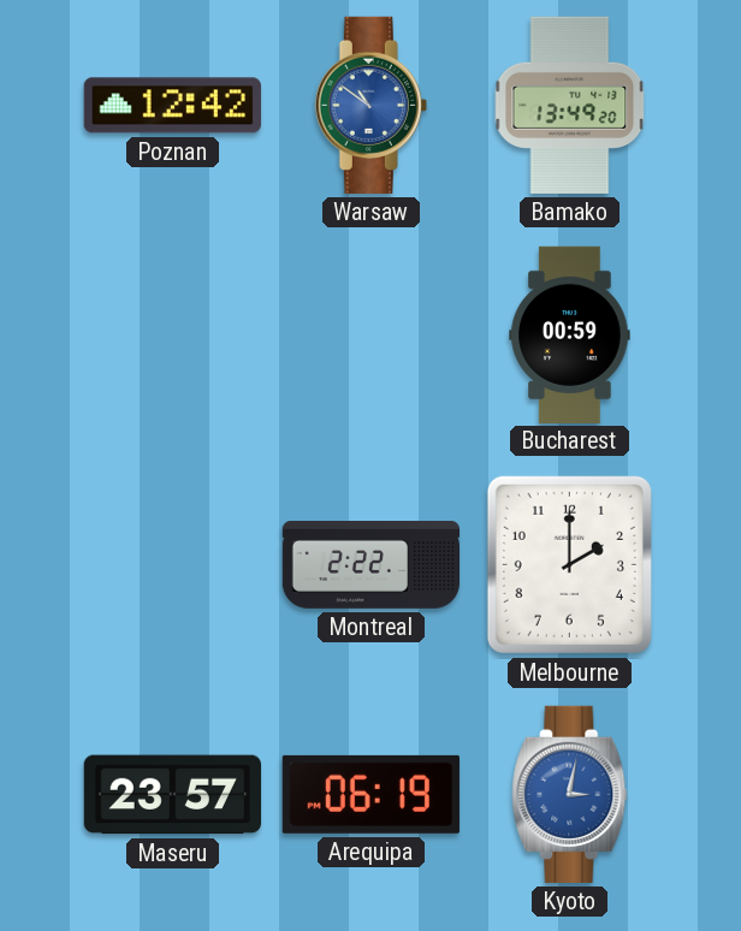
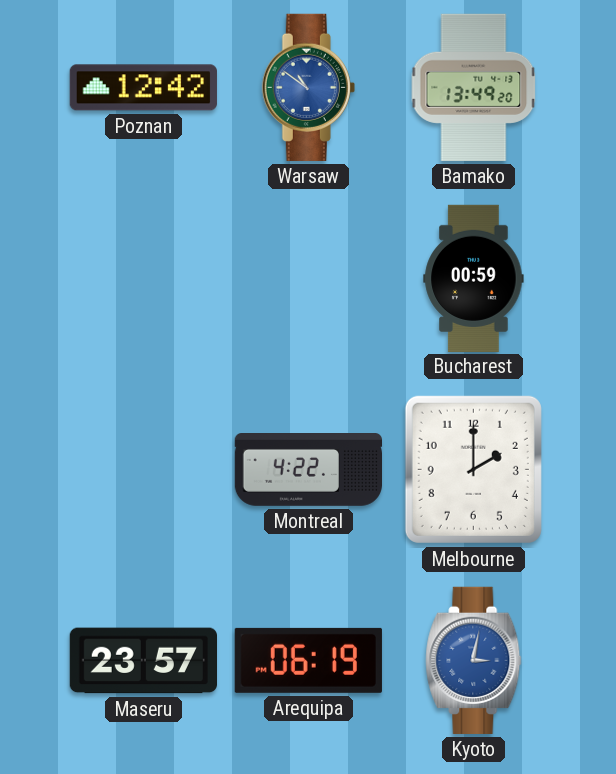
Montreal: 2:22 -> 4:22 (308, 470)
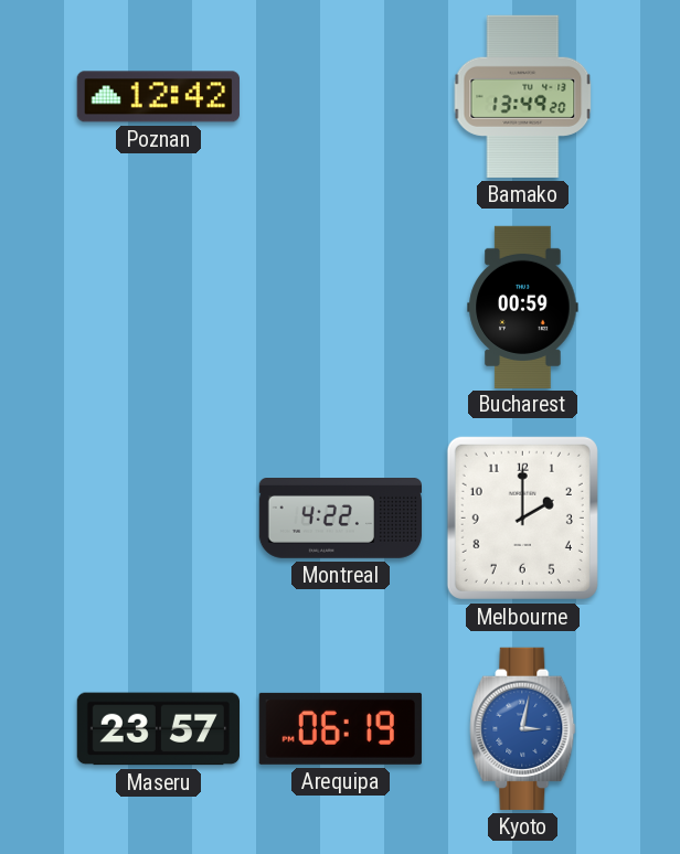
Warsaw: 10:51 -> none (308, 87)
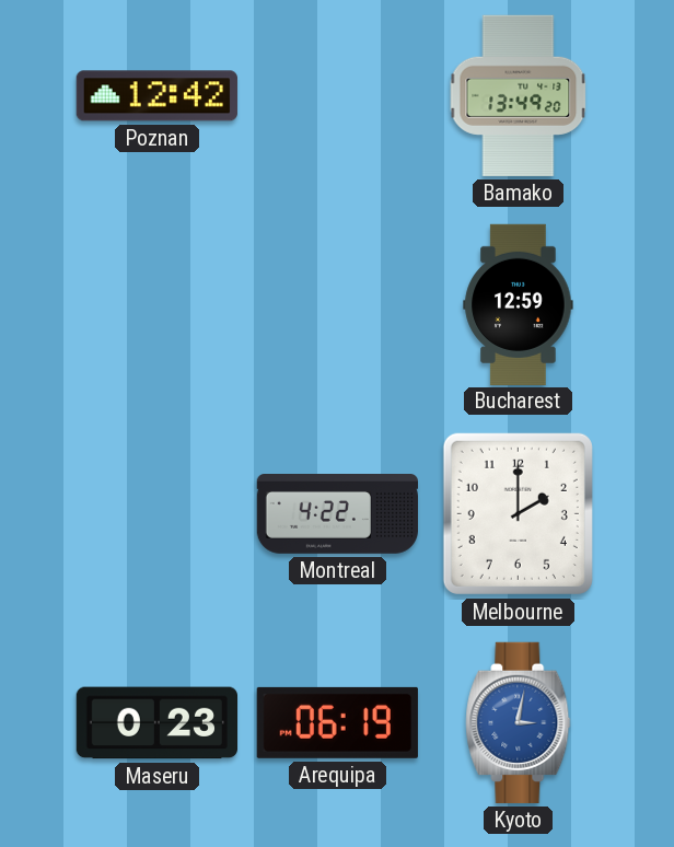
Bucharest: 00:59 -> 12:59 (519, 304)
Maseru: 23:57 -> 0:23 (156, 723)
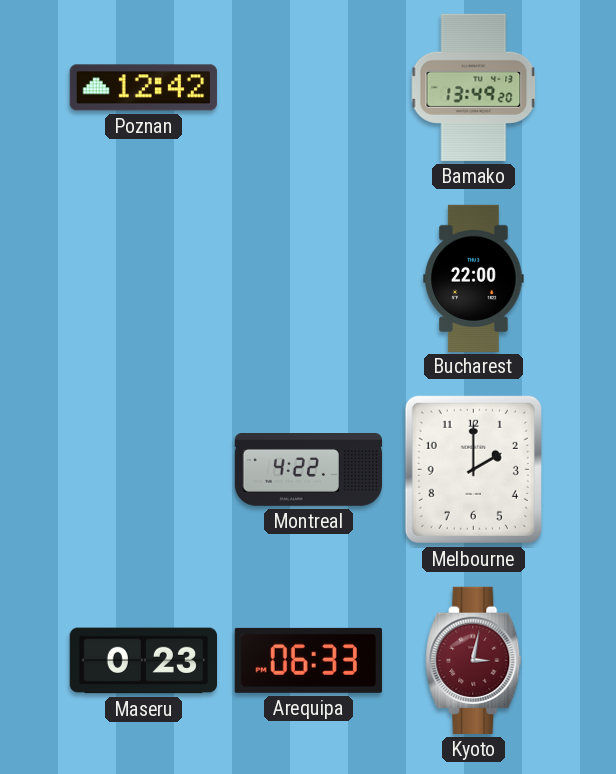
Bucharest: 12:59 -> 22:00 (474, 278)
Arequipa: 06:19 -> 06:33 (308, 660)
Kyoto dial: blue -> burgundy (474, 660)
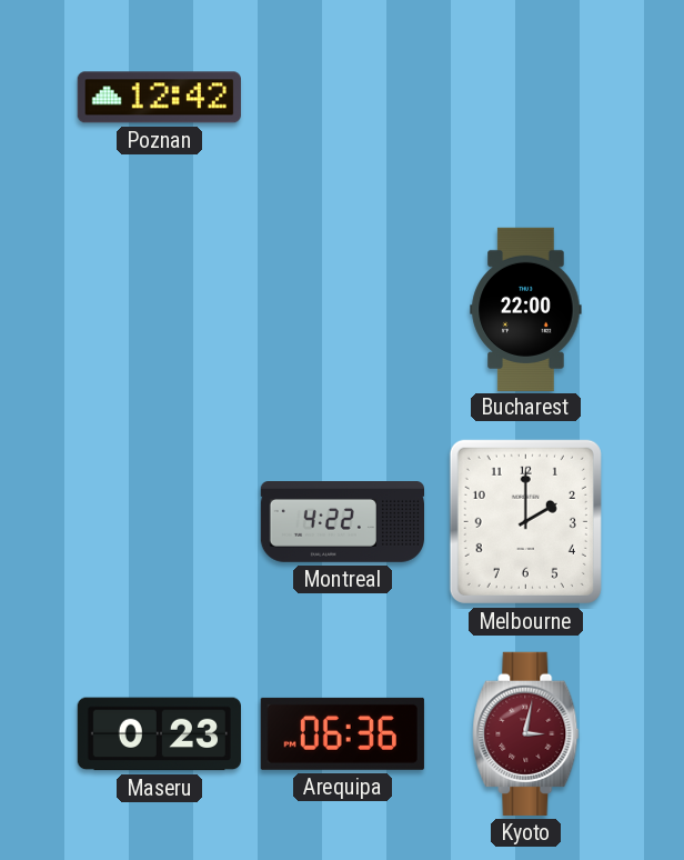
Bamako: 13:49 -> none (474, 87)
Arequipa: 06:33 -> 06:36 (342, 733)
